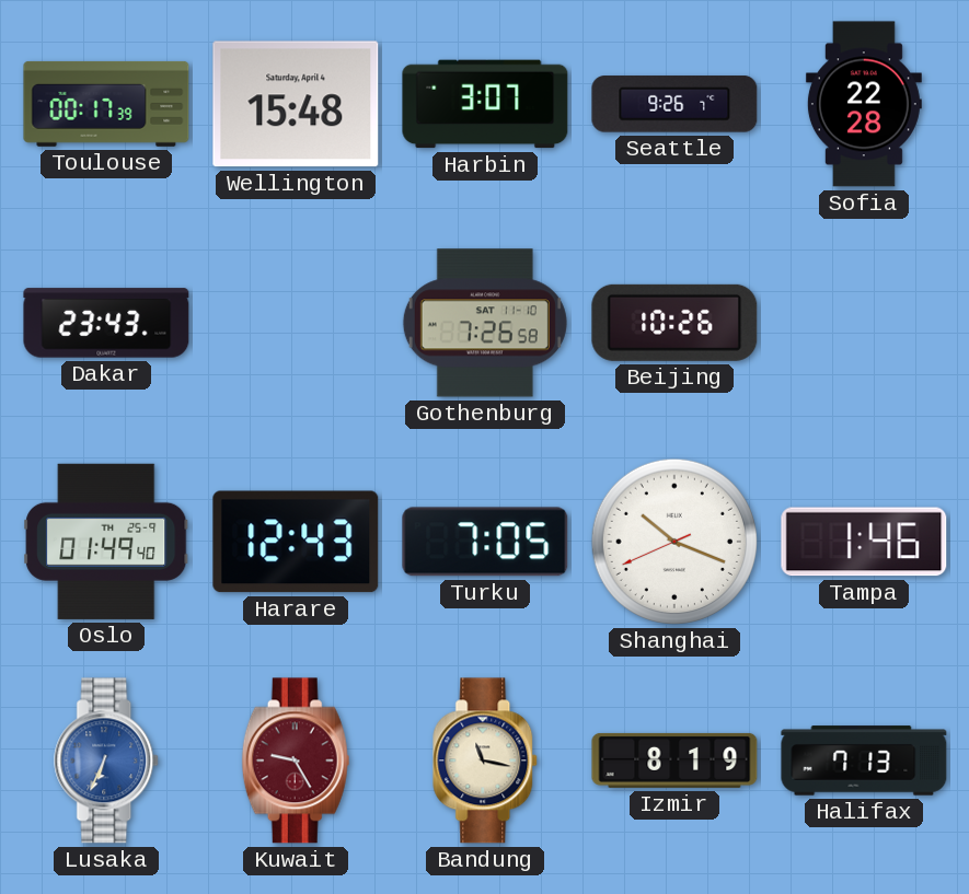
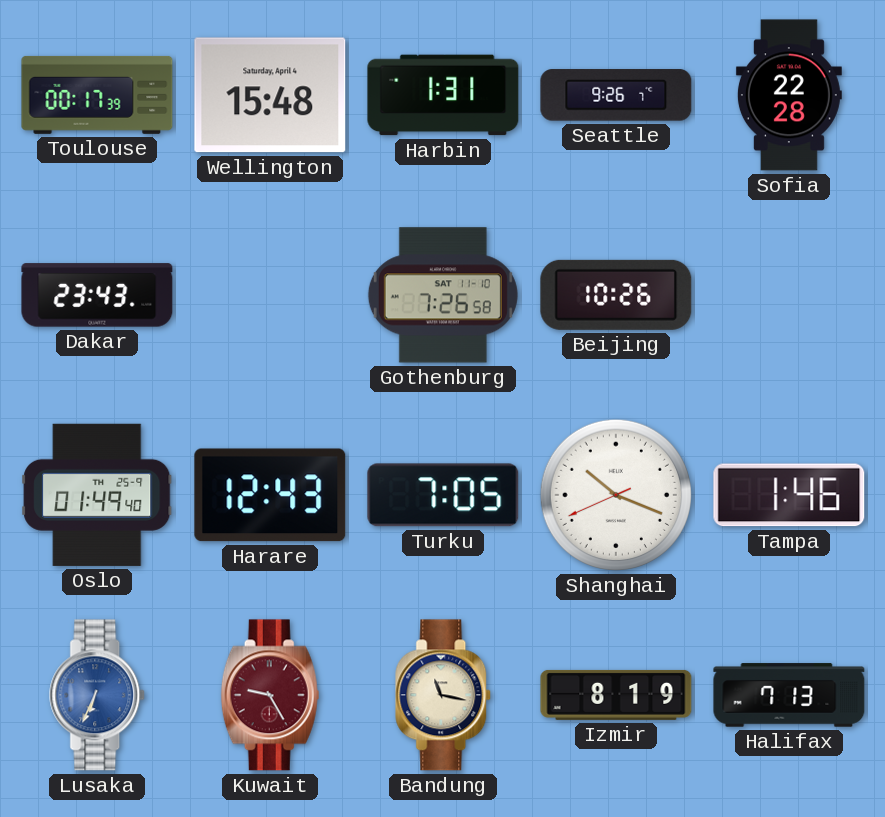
Harbin: 3:07 -> 1:31 (443, 95)
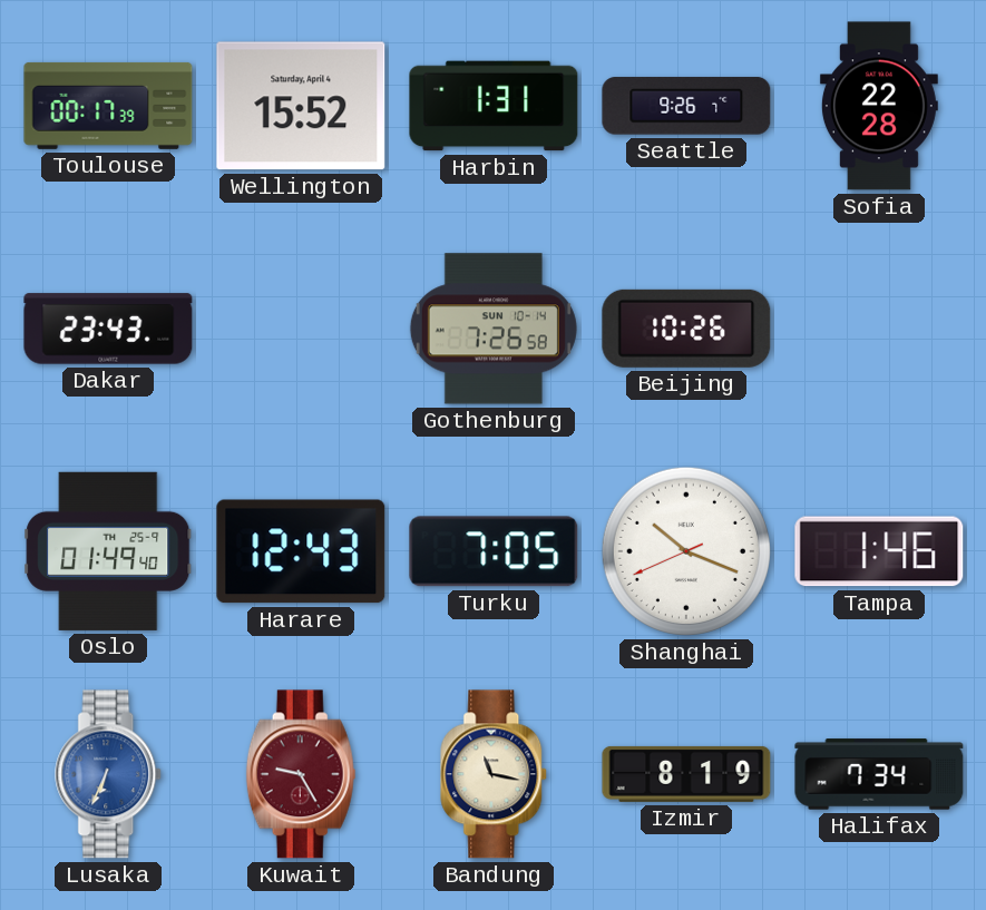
Wellington: 15:48 -> 15:52 (301, 106)
Gothenburg date: SAT 11-10 -> SUN 10-14 (494, 329)
Halifax: 7:13 -> 7:34 (879, 774)
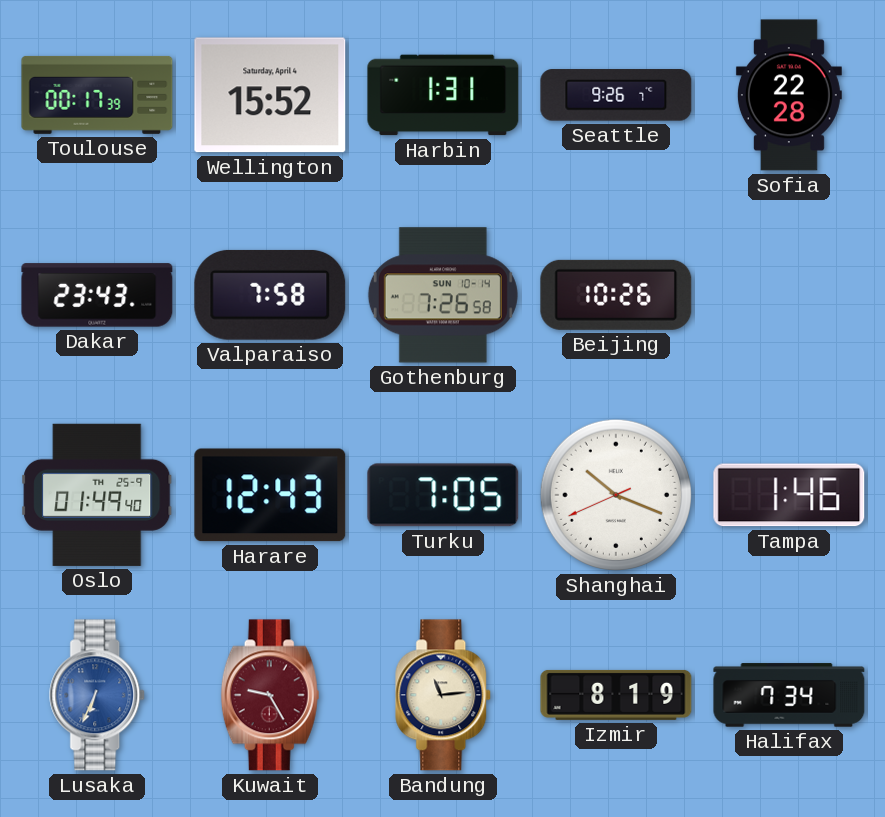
Valparaiso: none -> 7:58 (270, 295)
Bandung: 11:17 -> 11:14 (444, 695)
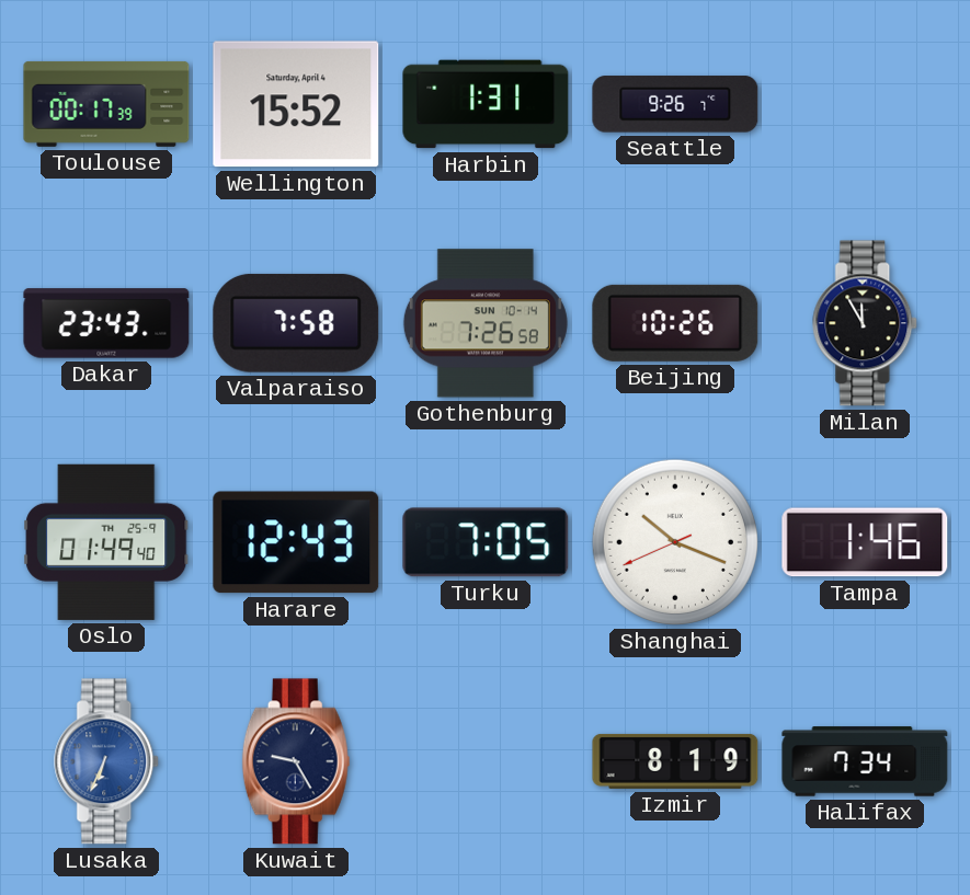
Sofia: 22:28 -> none (789, 95)
Milan: none -> 11:55 (866, 323)
Kuwait dial: burgundy -> navy (296, 761)
Bandung: 11:14 -> none (444, 695)
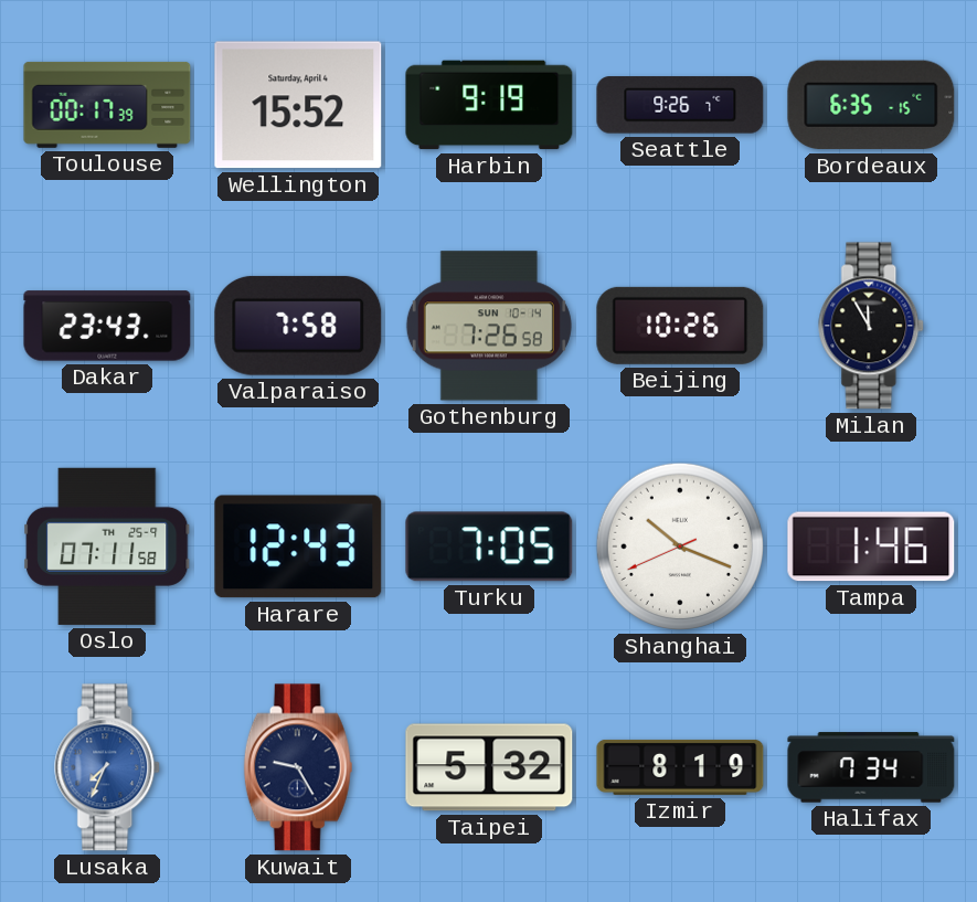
Harbin: 1:31 -> 9:19 (489, 105)
Bordeaux: none -> 6:35 (871, 105)
Oslo: 01:49 -> 07:11 (107, 546)
Lusaka: 6:34 -> 7:34 (108, 767)
Taipei: none -> 5:32 (489, 767)
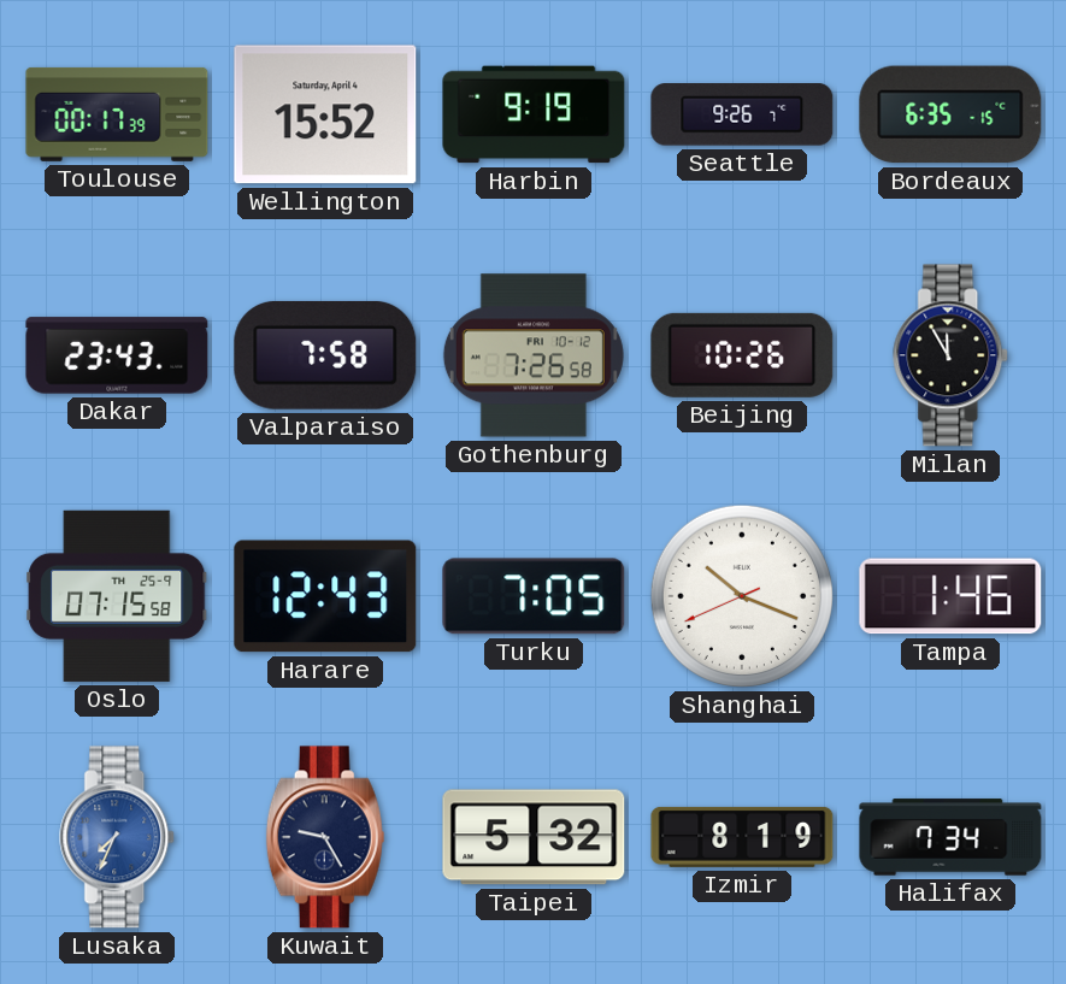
Gothenburg date: SUN 10-14 -> FRI 10-12 (534, 355)
Oslo: 07:11 -> 07:15 (117, 596)
